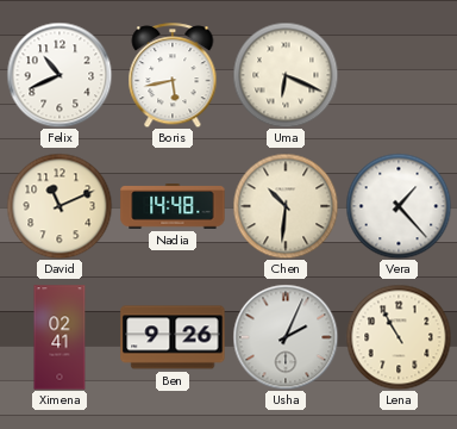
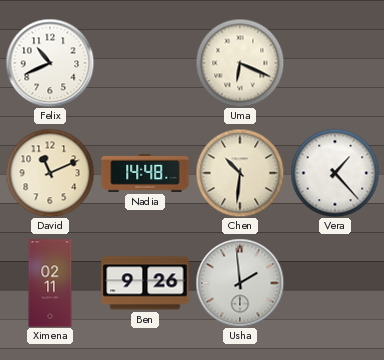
Boris: 5:43 -> none (173, 75)
Ximena: 02:41 -> 02:11 (50, 283)
Usha: 2:04 -> 1:59 (240, 283)
Lena: 10:55 -> none (399, 337)
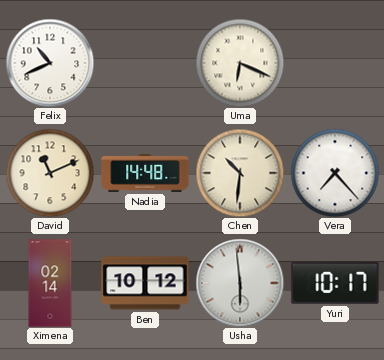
Vera: 1:23 -> 7:23 (335, 173)
Ximena: 02:11 -> 02:14 (50, 283)
Ben: 9:26 -> 10:12 (145, 283)
Usha: 1:59 -> 5:59 (240, 283)
Yuri: none -> 10:17 (335, 283)
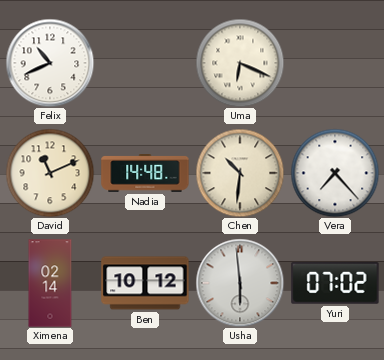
Yuri: 10:17 -> 07:02 (335, 283)
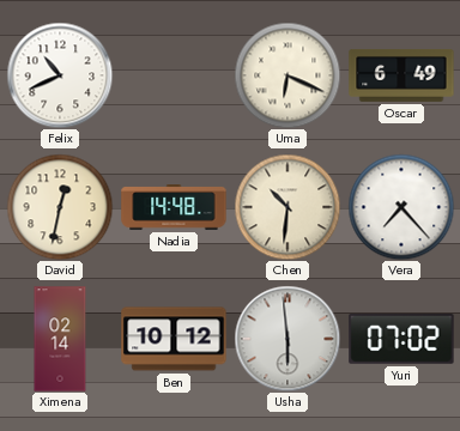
Oscar: none -> 6:49 (401, 77)
David: 11:11 -> 12:32 (60, 207)
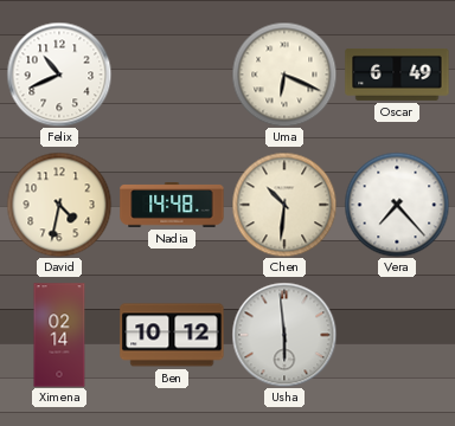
David: 12:32 -> 4:32 (59, 205)
Yuri: 07:02 -> none (401, 339)
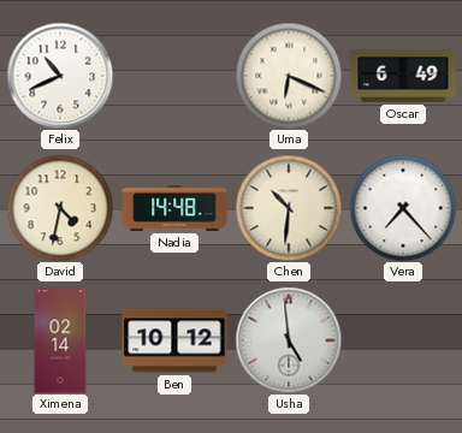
Usha: 5:59 -> 4:59 (289, 340)
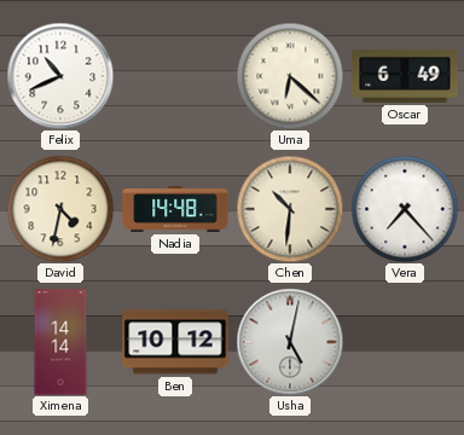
Uma: 6:19 -> 6:22 (290, 76)
Ximena: 02:14 -> 14:14 (60, 342)
Usha: 4:59 -> 5:02 (290, 342)
